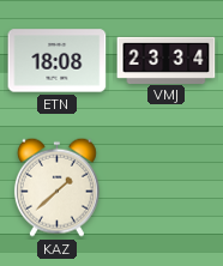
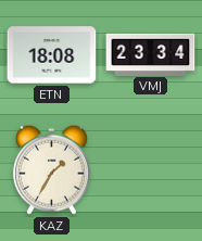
KAZ: 1:38 -> 1:35 (51, 169)
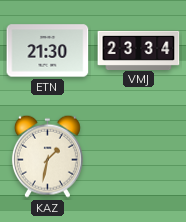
ETN: 18:08 -> 21:30 (48, 51)
KAZ: 1:35 -> 1:32 (47, 156)
